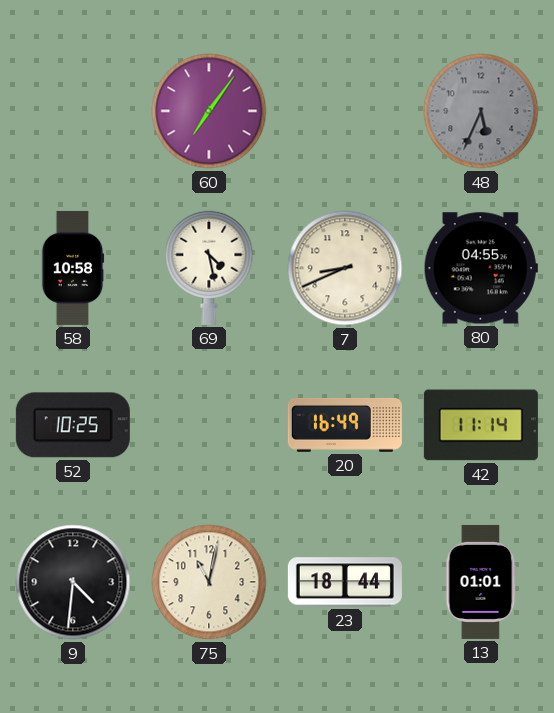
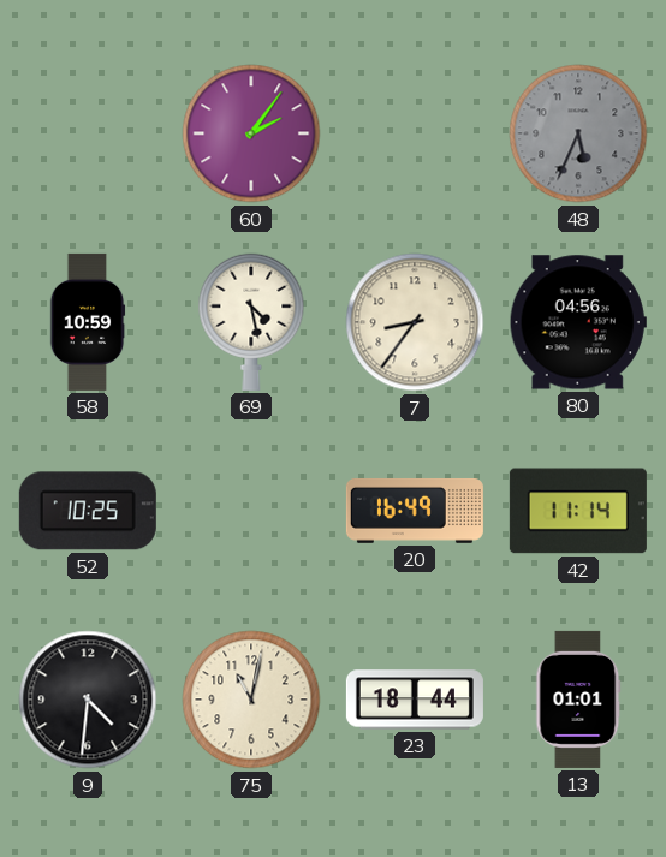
60: 7:06 -> 2:06 (251, 133)
58: 10:58 -> 10:59 (88, 322)
7: 8:41 -> 8:36 (415, 322)
80: 04:55 -> 04:56 (578, 322)
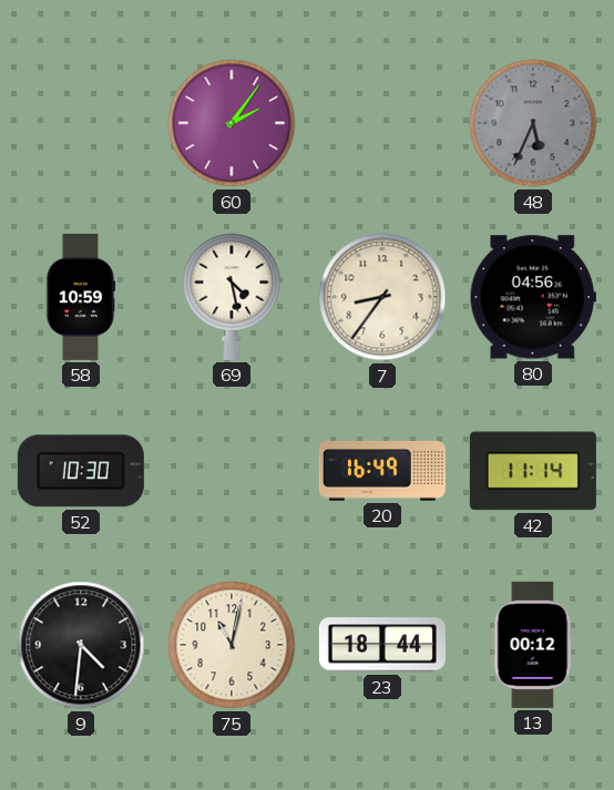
52: 10:25 -> 10:30 (81, 471)
13: 01:01 -> 00:12 (533, 645)
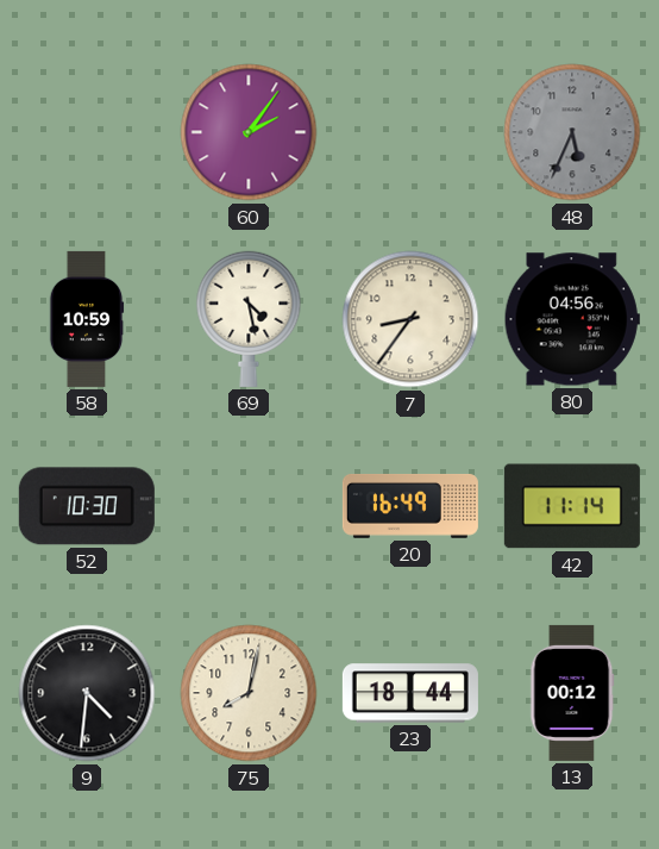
75: 11:02 -> 8:02 (249, 693)
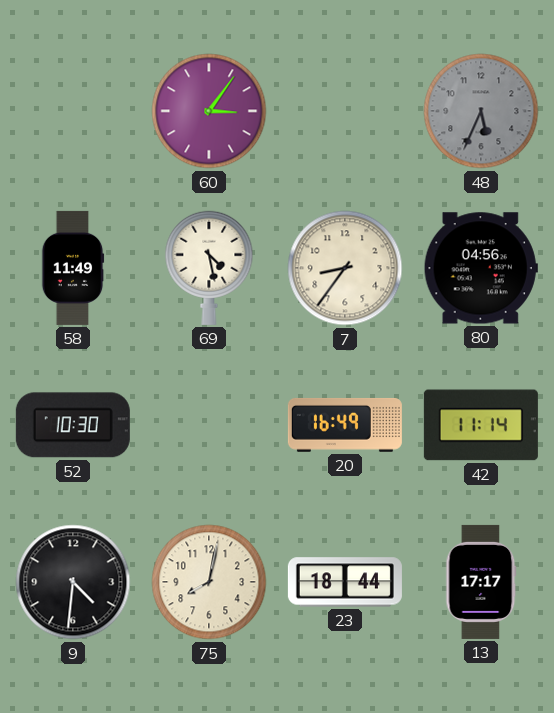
60: 2:06 -> 3:06 (209, 111)
58: 10:59 -> 11:49 (73, 268)
13: 00:12 -> 17:17 (481, 582)
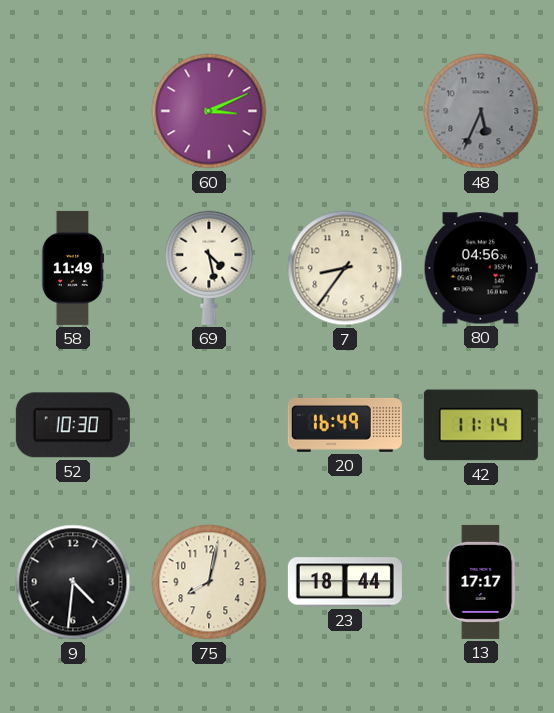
60: 3:06 -> 3:11 (209, 111)
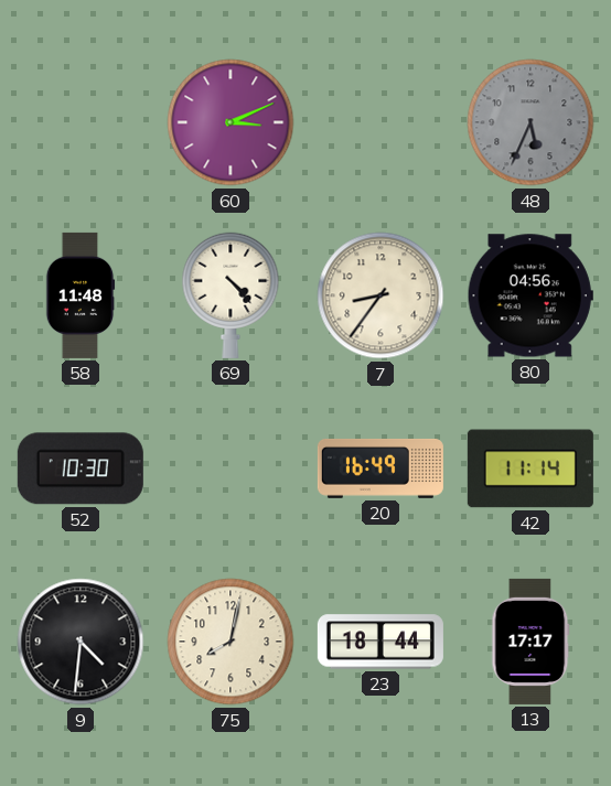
58: 11:49 -> 11:48 (81, 295)
69: 4:28 -> 4:23 (231, 295)
